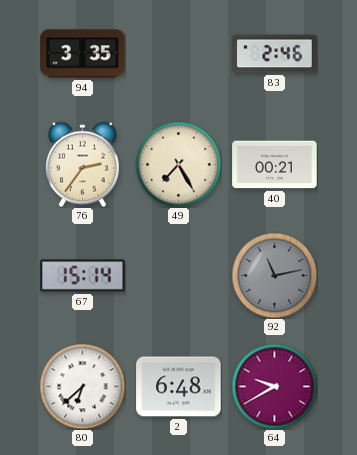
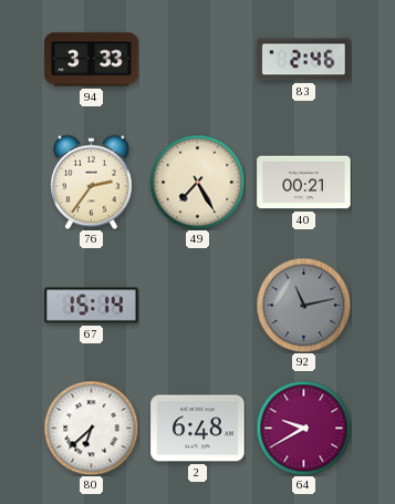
94: 3:35 -> 3:33 (92, 60)
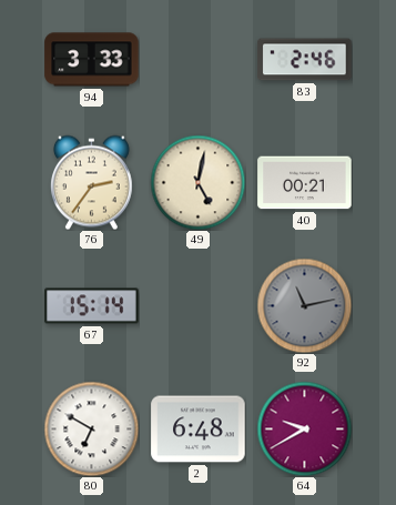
49: 7:25 -> 5:02 (197, 182)
80: 6:38 -> 6:50 (91, 428)
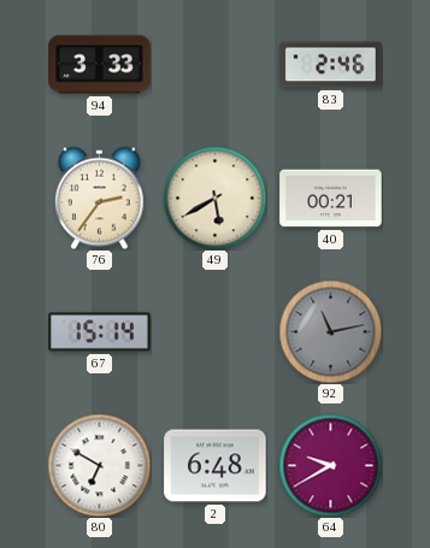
49: 5:02 -> 5:40 (214, 198)
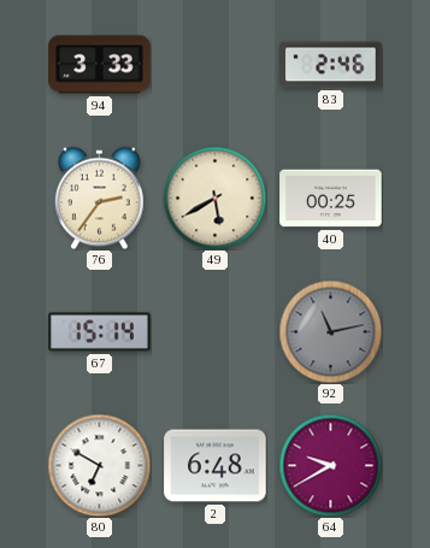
40: 00:21 -> 00:25 (331, 199)
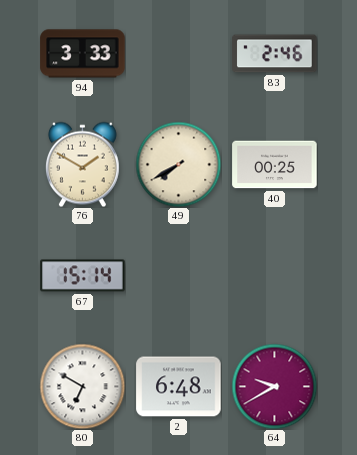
76: 2:36 -> 1:50 (82, 164)
49: 5:40 -> 7:40 (178, 164)
92: 11:13 -> none (330, 331)
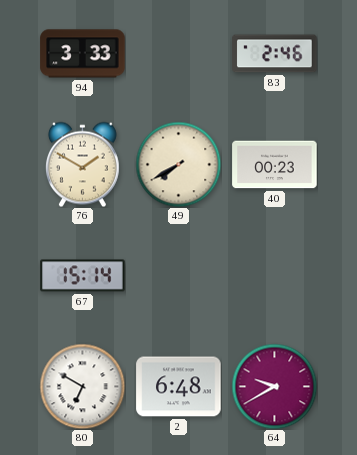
40: 00:25 -> 00:23 (275, 165)
